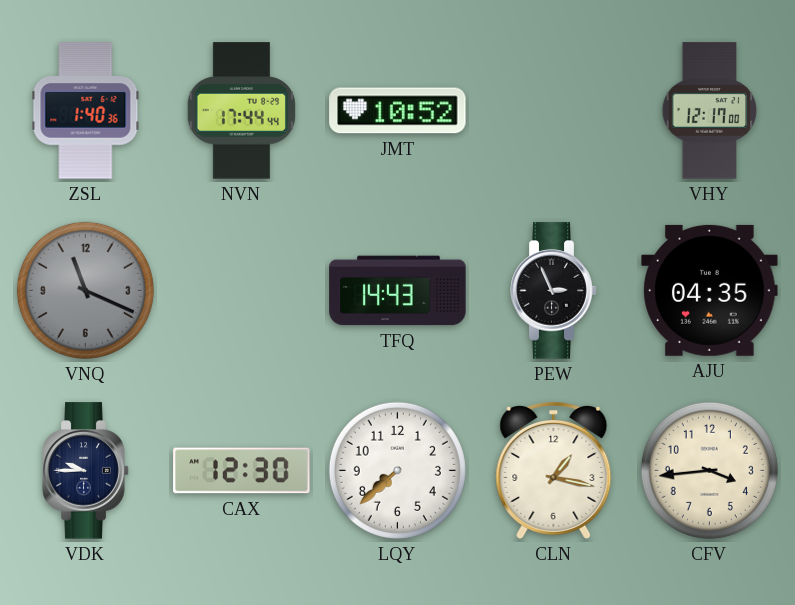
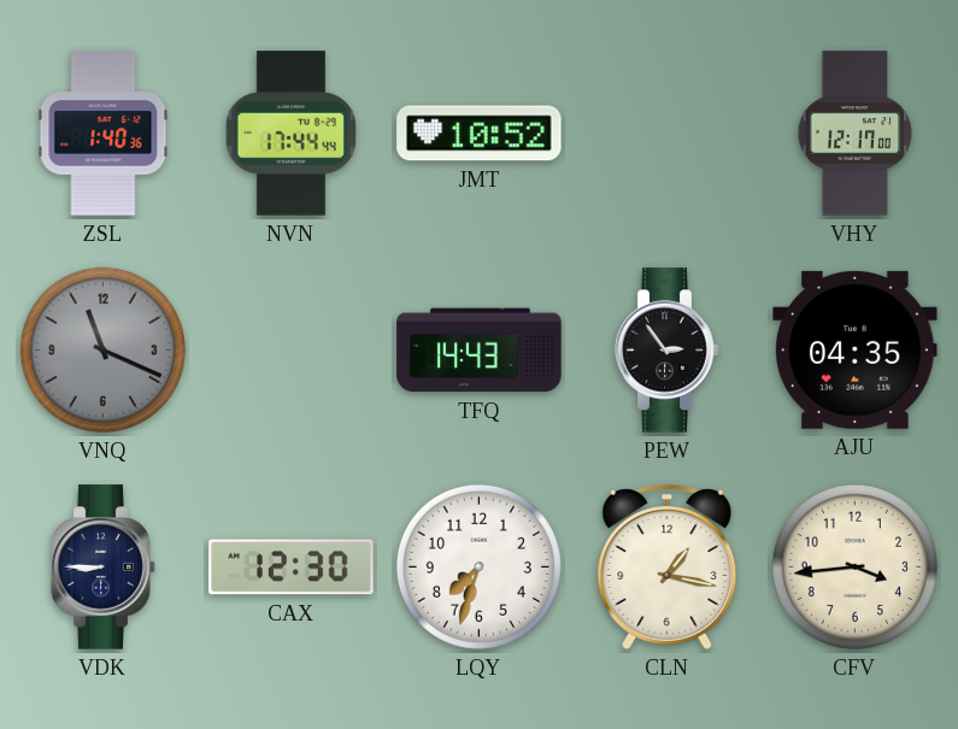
PEW: 2:56 -> 2:54 (668, 351)
VDK: 9:45 -> 8:45 (104, 568)
LQY: 7:38 -> 7:33 (478, 566)
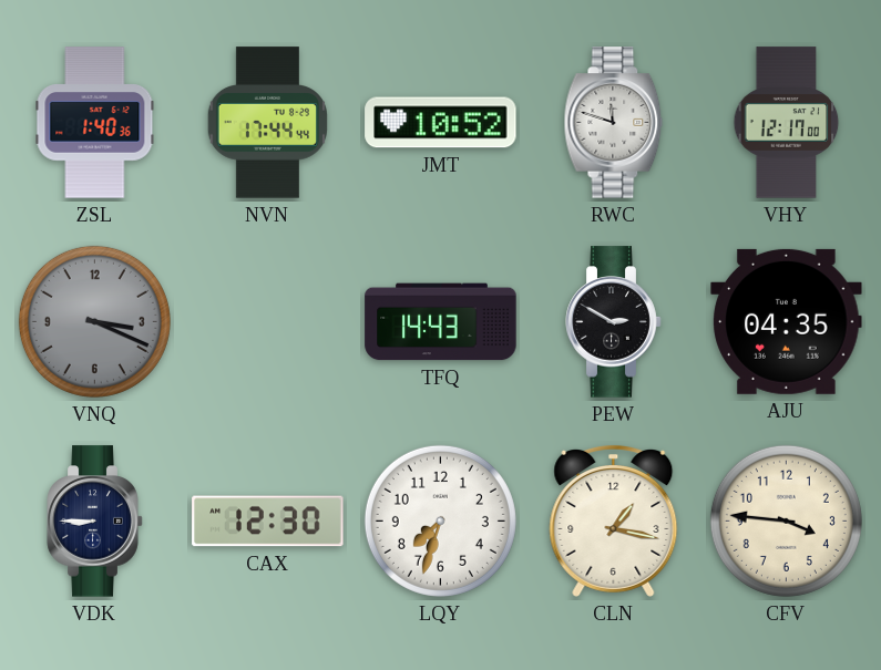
RWC: none -> 11:48 (614, 123)
VNQ: 11:19 -> 3:19 (94, 321)
PEW: 2:54 -> 2:50 (614, 322)
CFV: 3:44 -> 3:46 (786, 520)
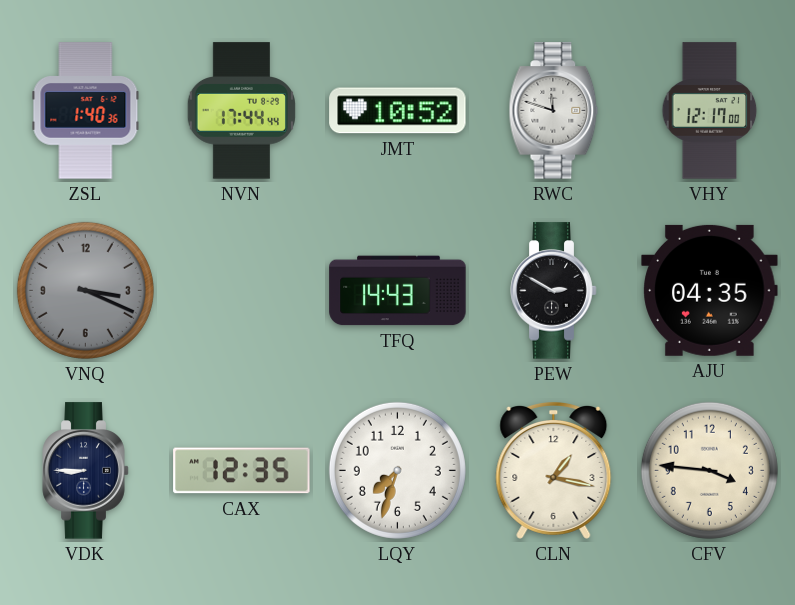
CAX: 12:30 -> 12:35 (242, 471)
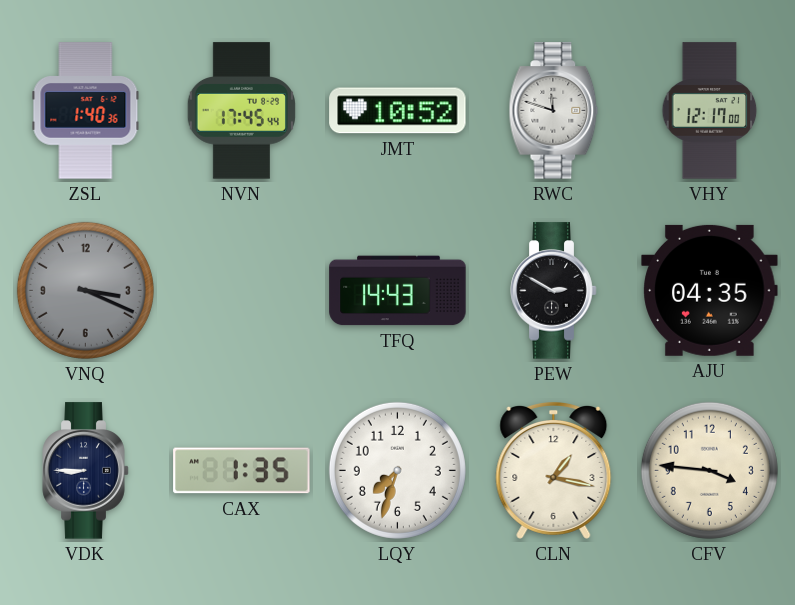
NVN: 17:44 -> 17:45 (241, 111)
CAX: 12:35 -> 1:35 (242, 471)
